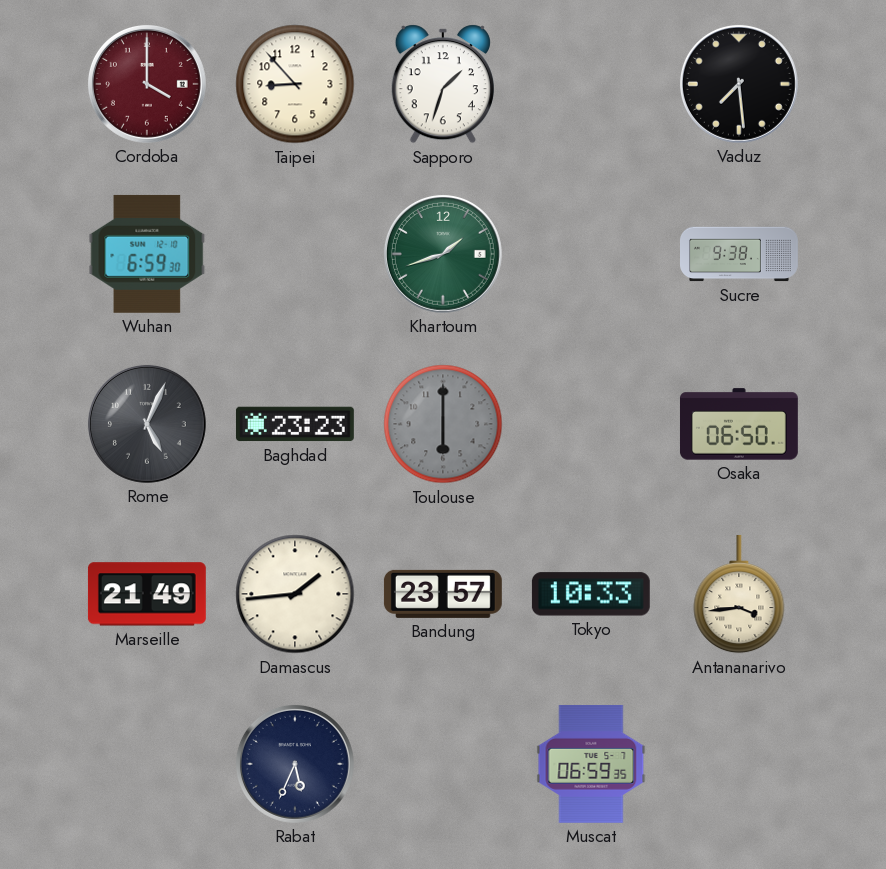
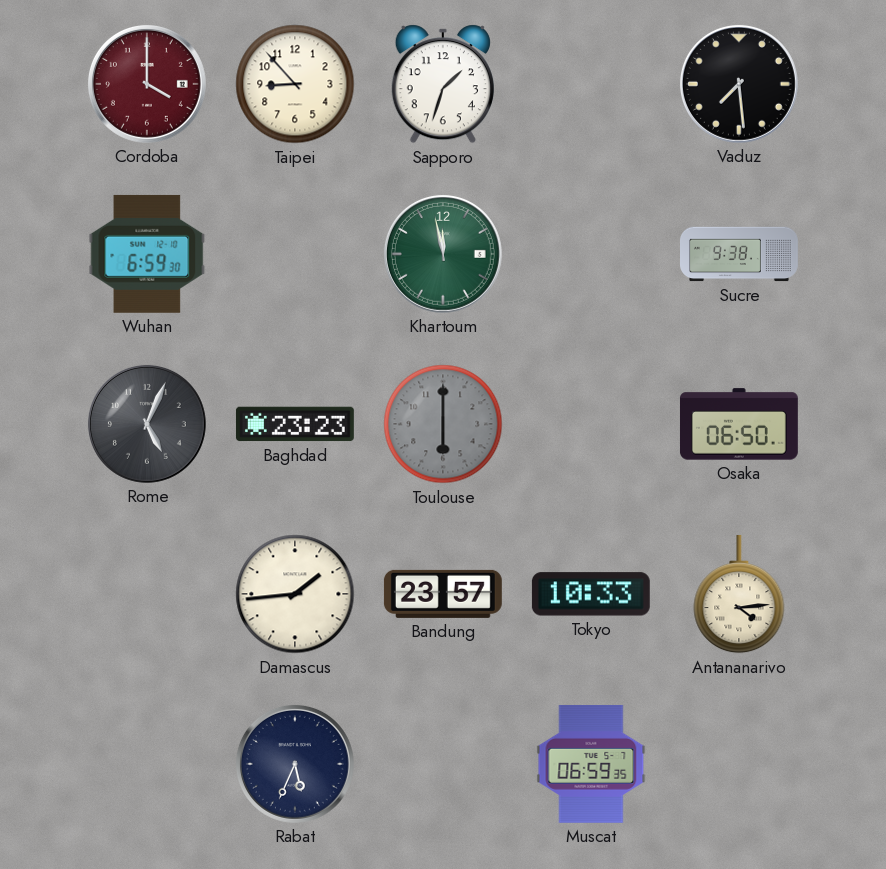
Khartoum: 1:42 -> 11:58 (443, 254)
Marseille: 21:49 -> none (147, 594)
Antananarivo: 3:44 -> 4:14 (739, 594)
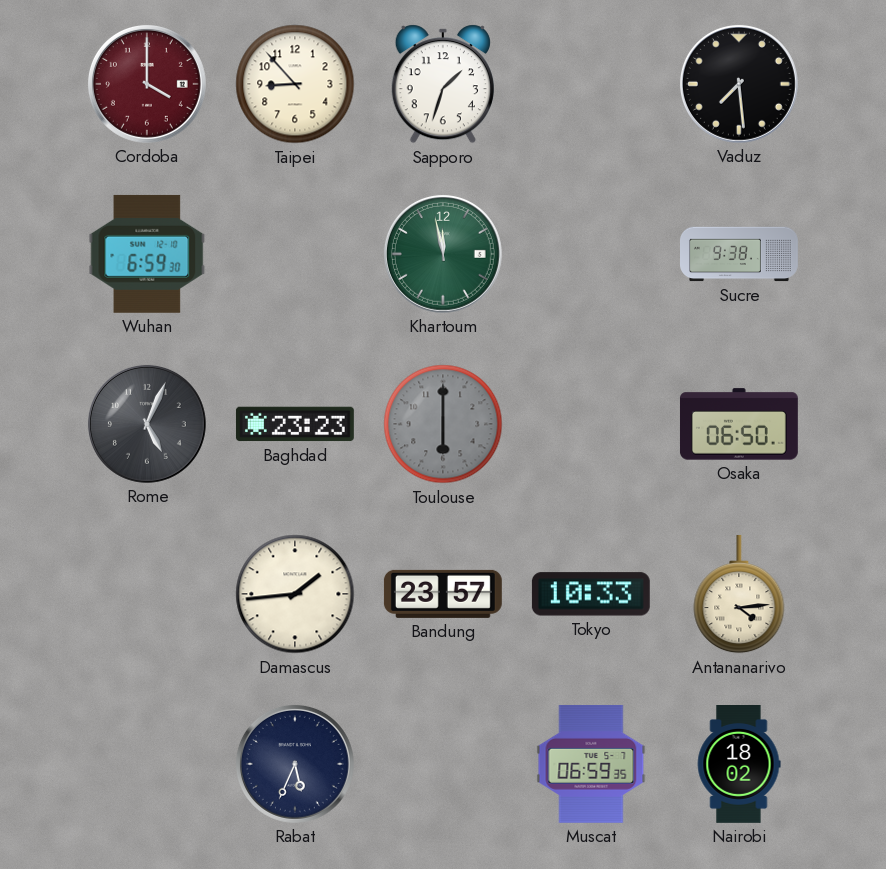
Nairobi: none -> 18:02 (739, 765)
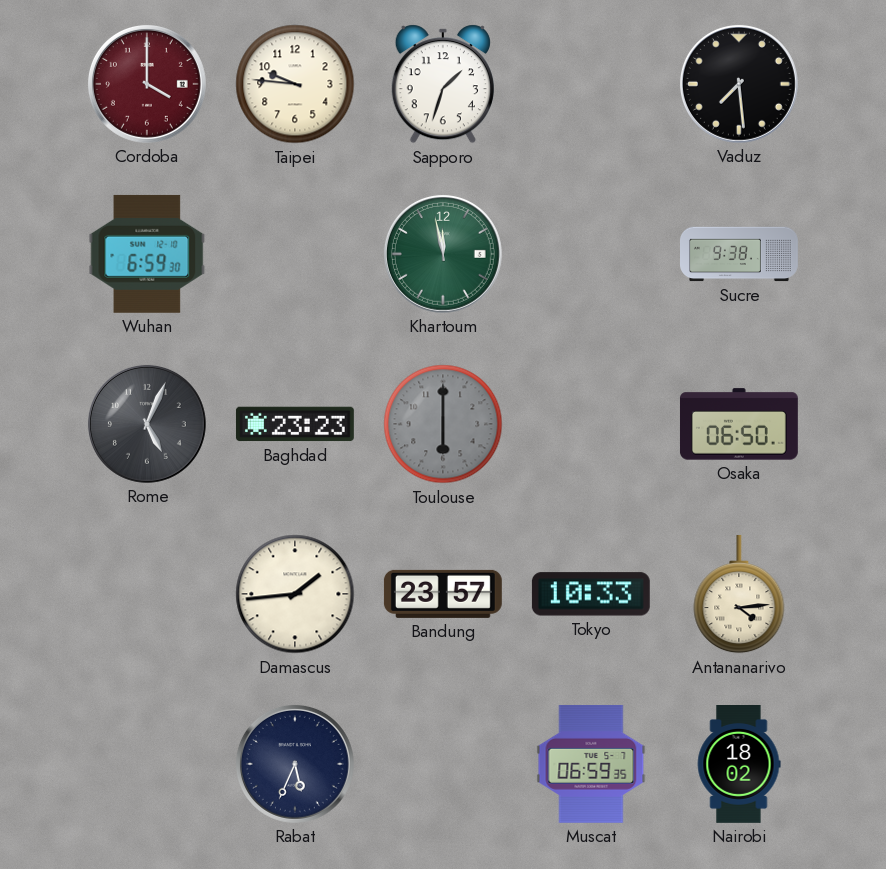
Taipei: 8:53 -> 9:46 (295, 84)
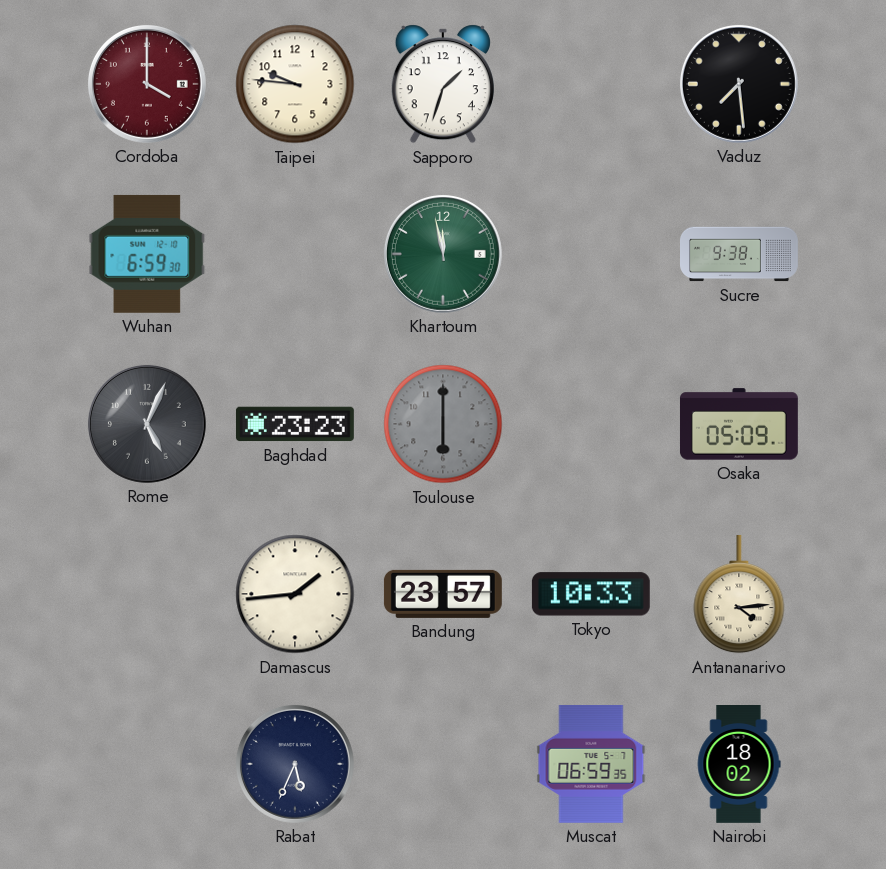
Osaka: 06:50 -> 05:09 (739, 424)
